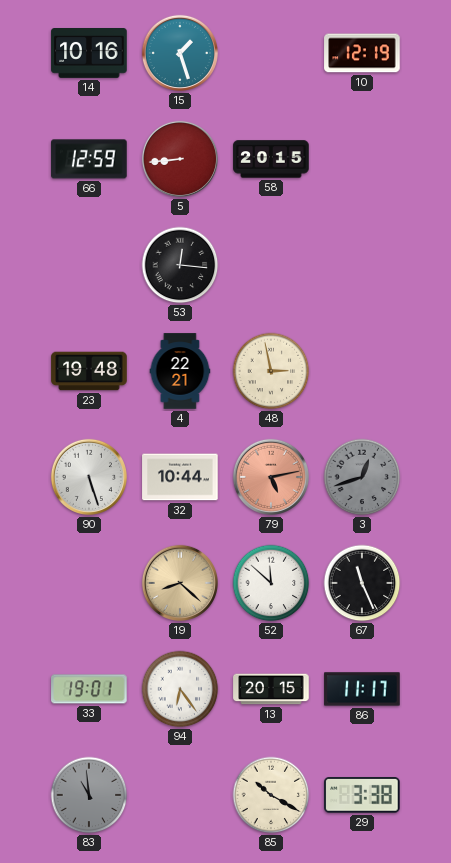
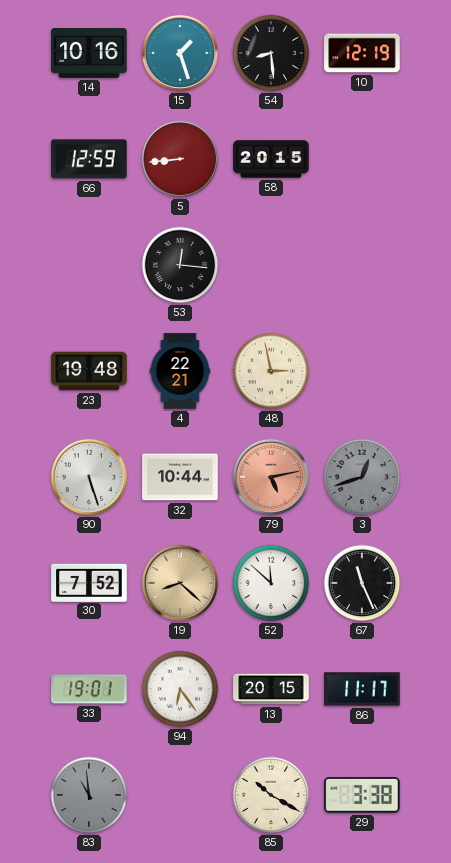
54: none -> 8:29 (271, 53)
30: none -> 7:52 (89, 582)
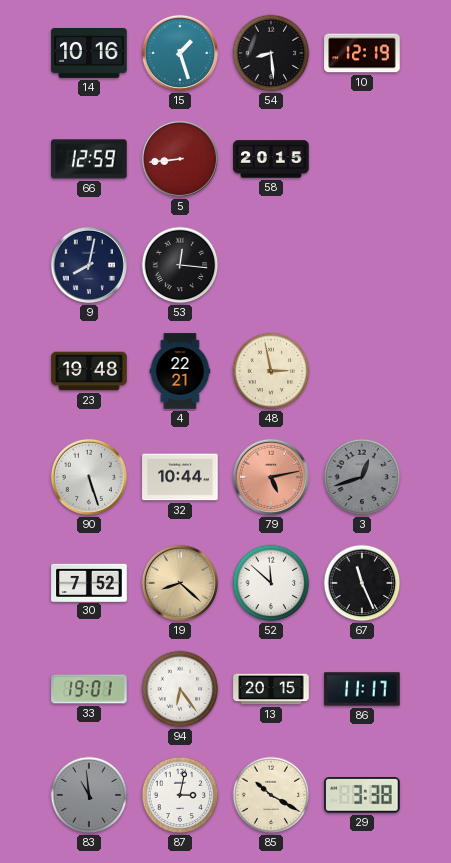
9: none -> 8:02 (89, 265)
87: none -> 3:02 (180, 795)
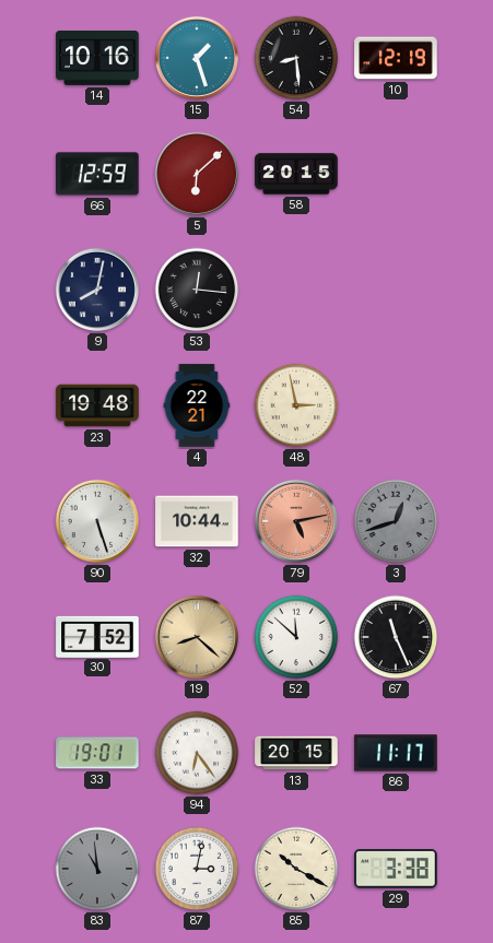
5: 8:44 -> 6:08 (197, 174)
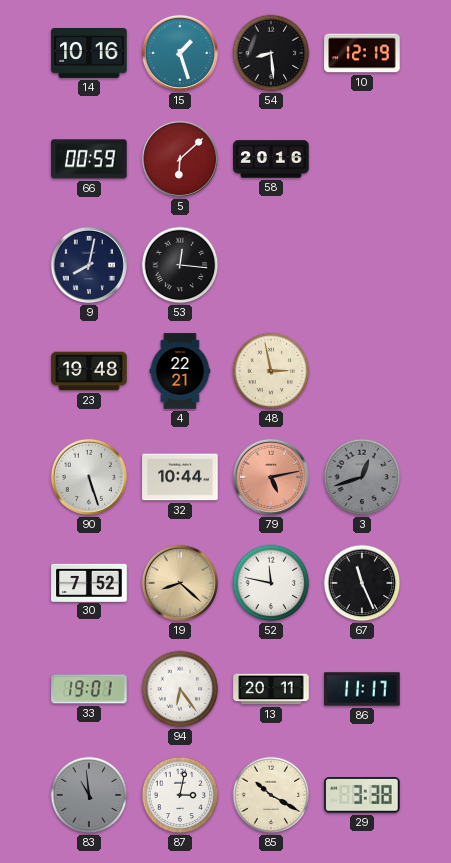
66: 12:59 -> 00:59 (89, 159)
58: 20:15 -> 20:16 (271, 159)
52: 11:52 -> 11:47 (271, 583)
13: 20:15 -> 20:11 (271, 689)
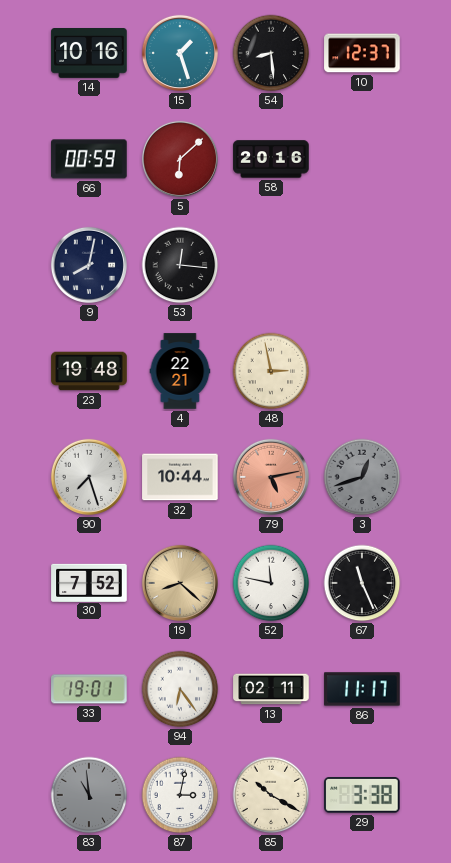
10: 12:19 -> 12:37 (362, 53)
90: 5:27 -> 7:27 (89, 477)
13: 20:11 -> 02:11 (271, 689)
